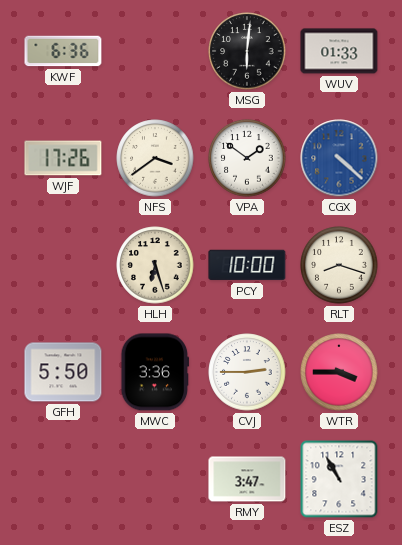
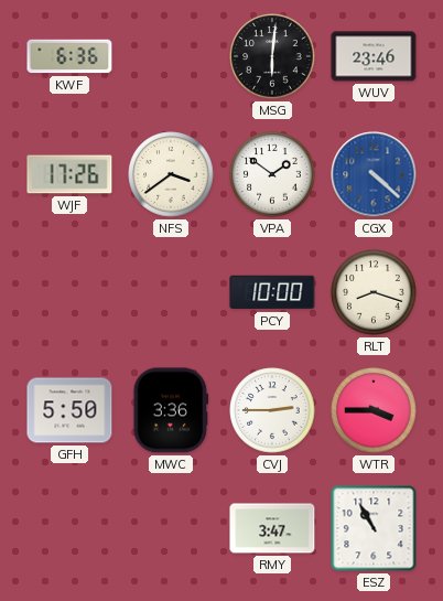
WUV: 01:33 -> 23:46 (374, 56)
HLH: 6:27 -> none (155, 265)
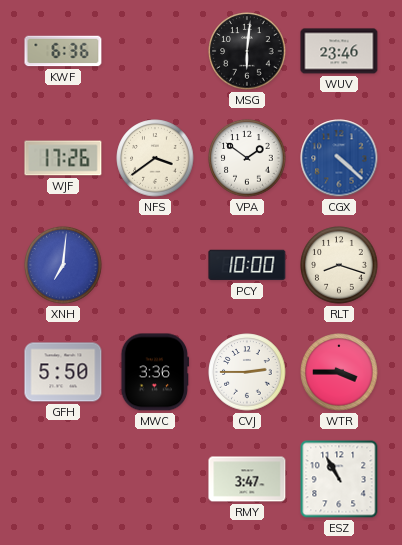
XNH: none -> 7:01 (63, 265)
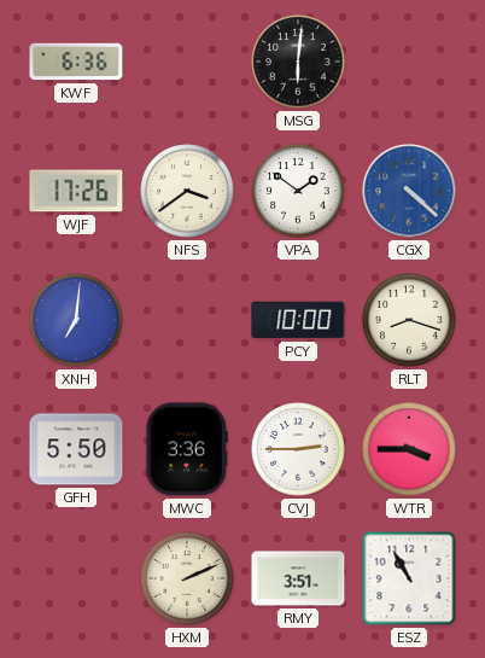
WUV: 23:46 -> none (339, 51)
HXM: none -> 2:11 (187, 578)
RMY: 3:47 -> 3:51 (298, 578)
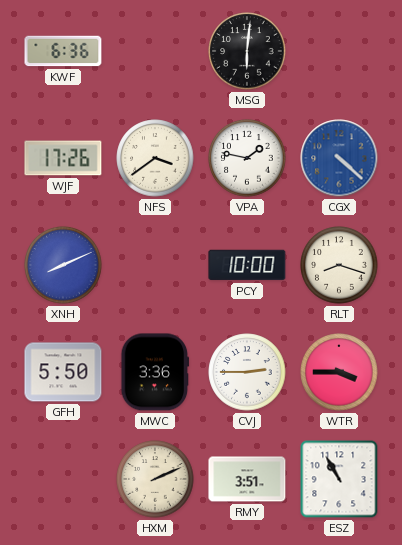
VPA: 1:51 -> 1:47 (247, 158)
XNH: 7:01 -> 8:11 (63, 265)
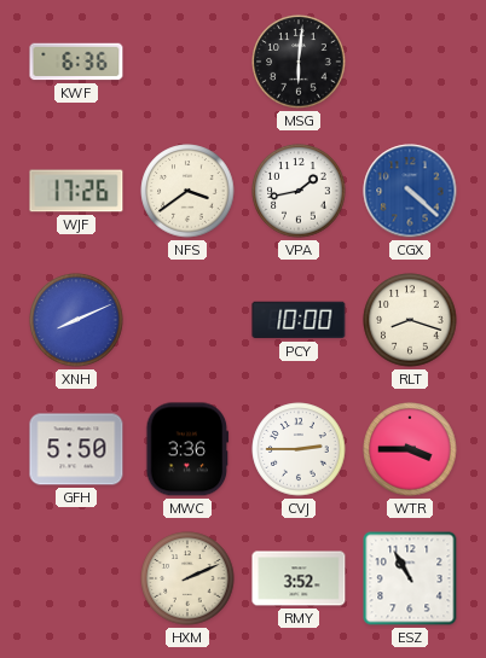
VPA: 1:47 -> 1:43 (299, 191)
RMY: 3:51 -> 3:52 (299, 578)
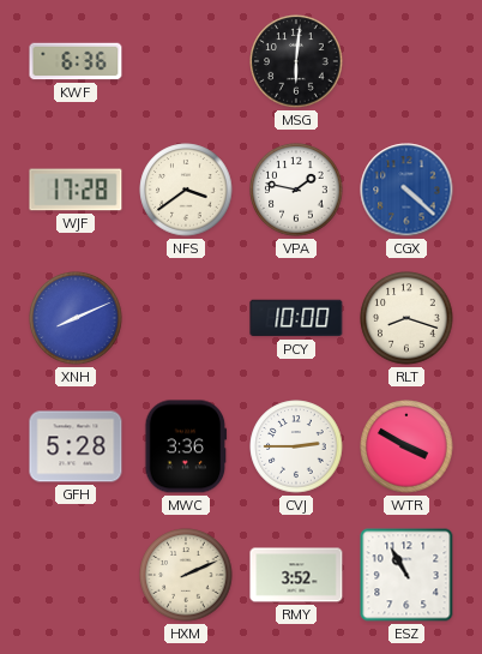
WJF: 17:26 -> 17:28 (76, 190)
VPA: 1:43 -> 1:47 (296, 190)
GFH: 5:50 -> 5:28 (76, 446)
WTR: 3:45 -> 3:50 (406, 446)
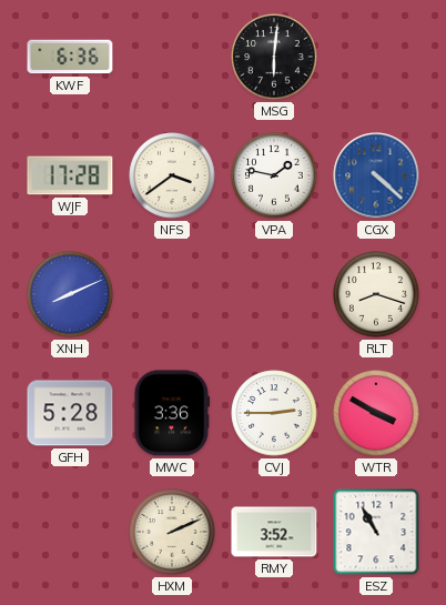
PCY: 10:00 -> none (296, 318)
